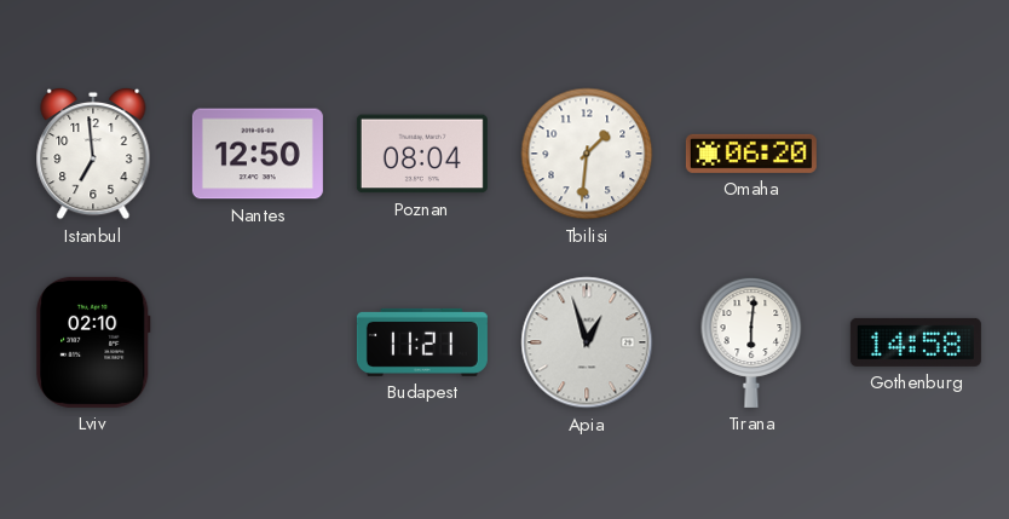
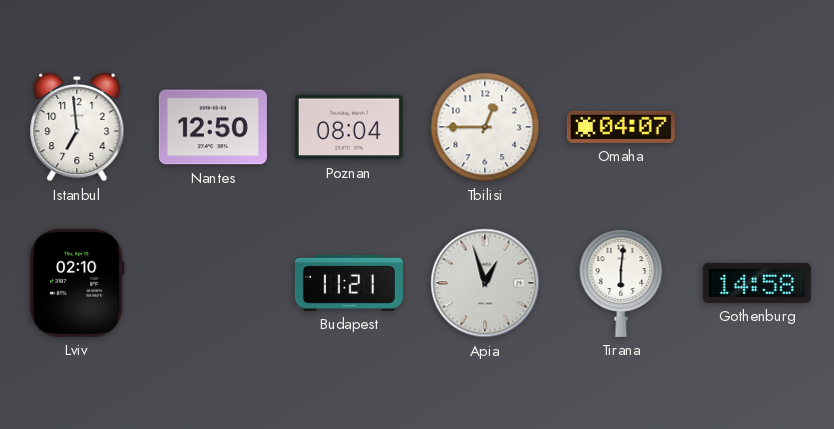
Tbilisi: 1:31 -> 12:45 (485, 127)
Omaha: 06:20 -> 04:07 (621, 127)
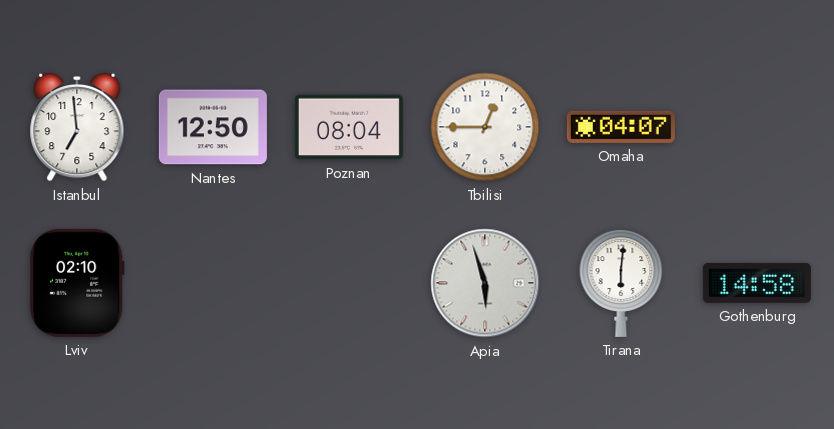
Budapest: 11:21 -> none (349, 283)
Apia: 12:57 -> 5:57 (485, 283)
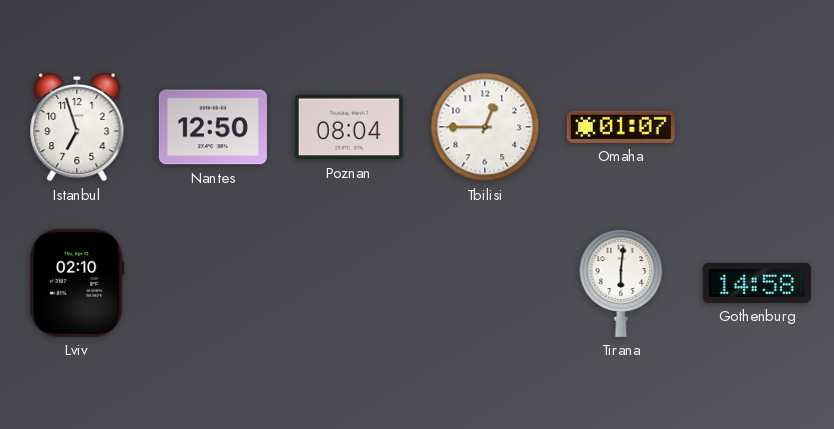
Istanbul: 6:59 -> 6:57 (77, 127)
Omaha: 04:07 -> 01:07 (621, 127)
Apia: 5:57 -> none (485, 283)
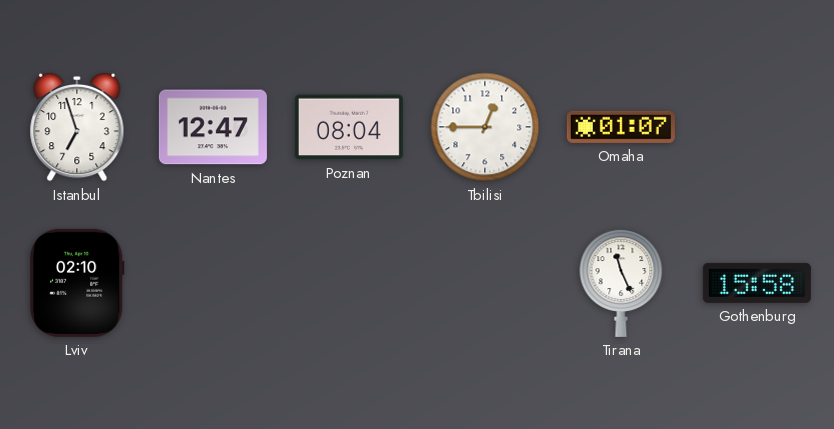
Nantes: 12:50 -> 12:47 (213, 127)
Tirana: 6:01 -> 11:26 (621, 283)
Gothenburg: 14:58 -> 15:58 (757, 283)
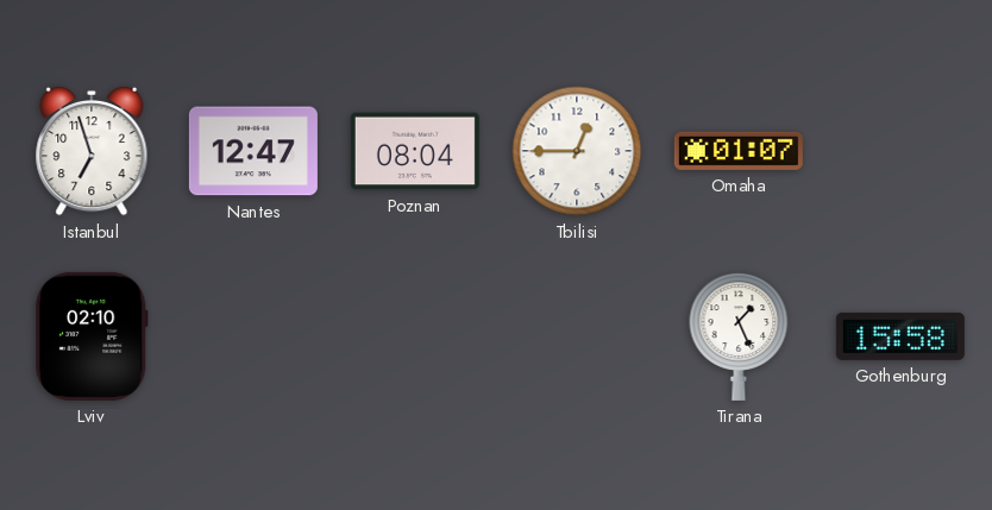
Tirana: 11:26 -> 1:26 (739, 336)
